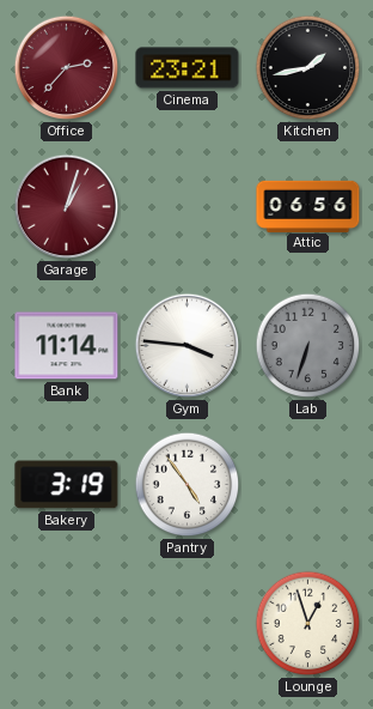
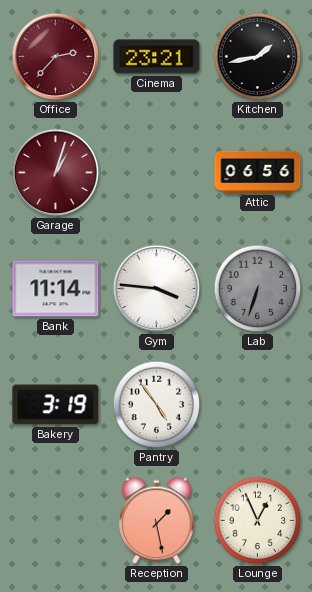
Reception: none -> 1:28 (157, 521)
Lounge: 12:57 -> 12:56 (258, 521)
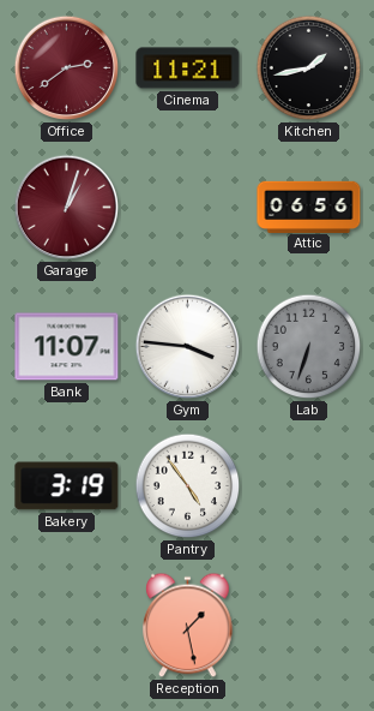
Office: 2:37 -> 2:39 (67, 68)
Cinema: 23:21 -> 11:21 (188, 68)
Bank: 11:14 -> 11:07 (67, 347)
Lounge: 12:56 -> none (258, 521)
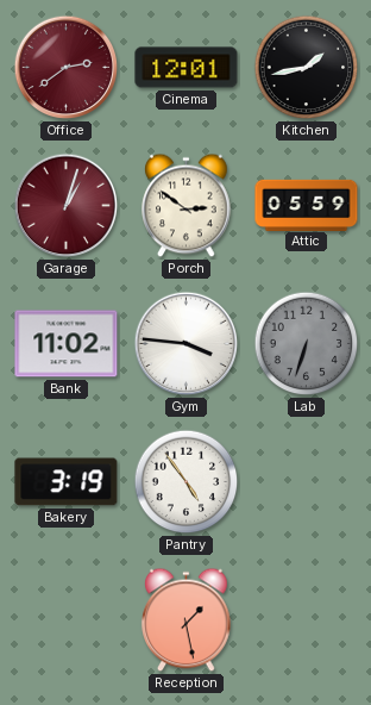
Cinema: 11:21 -> 12:01 (187, 68)
Porch: none -> 2:51 (187, 206)
Attic: 06:56 -> 05:59 (307, 205)
Bank: 11:07 -> 11:02 (67, 344)
